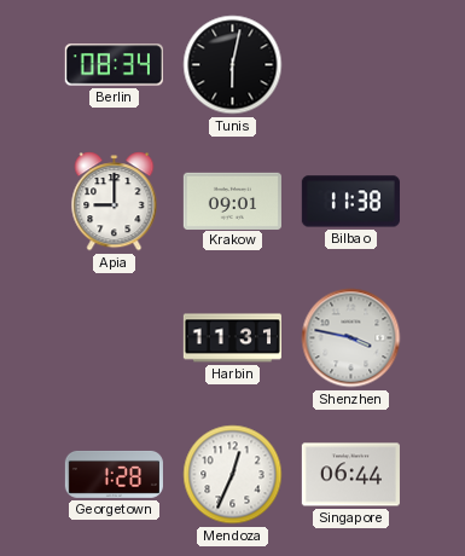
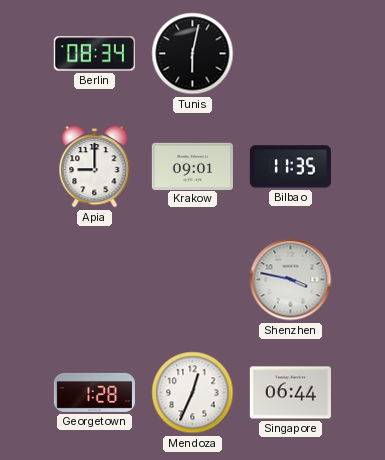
Bilbao: 11:38 -> 11:35 (290, 167)
Harbin: 11:31 -> none (232, 338)
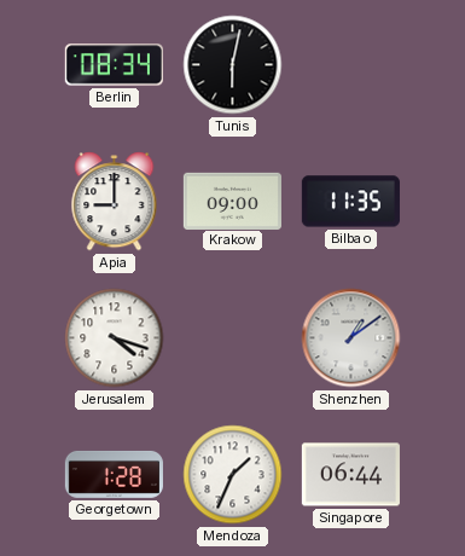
Krakow: 09:01 -> 09:00 (232, 201)
Jerusalem: none -> 4:18 (115, 338)
Shenzhen: 3:47 -> 1:09 (351, 338)
Mendoza: 12:34 -> 1:34 (233, 475)
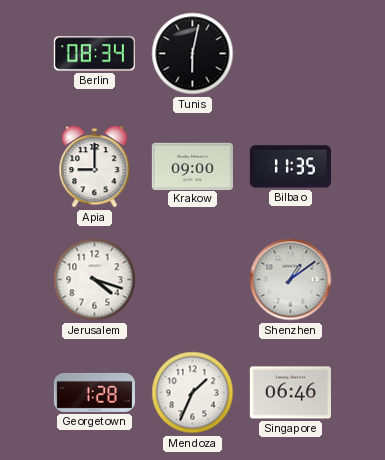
Singapore: 06:44 -> 06:46 (290, 393)
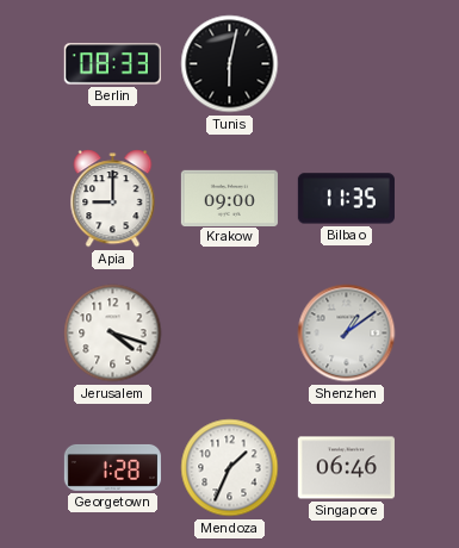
Berlin: 08:34 -> 08:33 (112, 64)
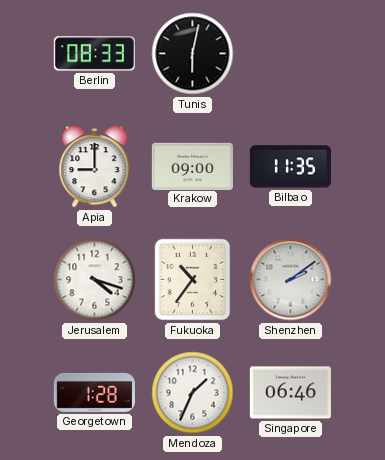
Fukuoka: none -> 10:36 (193, 280)
Shenzhen: 1:09 -> 2:09 (291, 280)
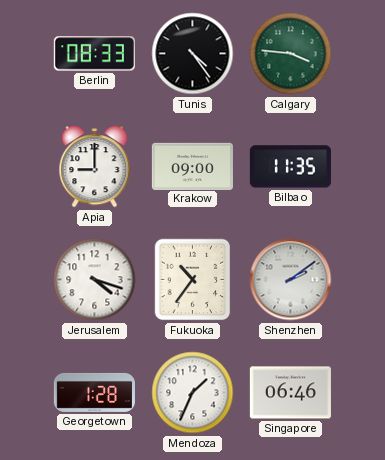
Tunis: 6:02 -> 4:24 (193, 54)
Calgary: none -> 3:46 (291, 54)
